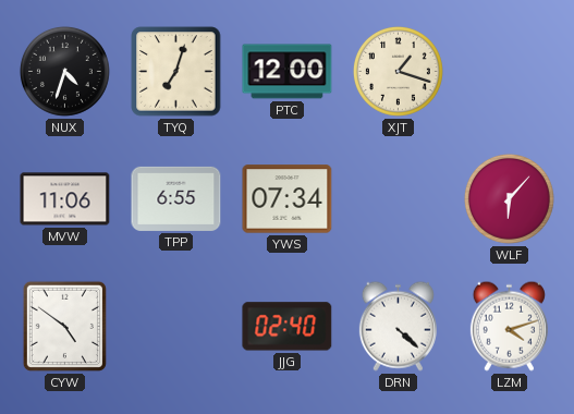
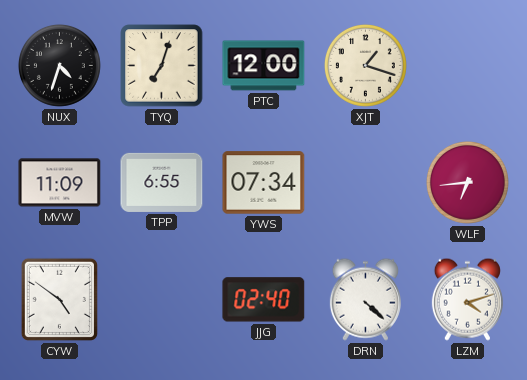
MVW: 11:06 -> 11:09 (60, 183)
WLF: 6:07 -> 6:44 (467, 182)
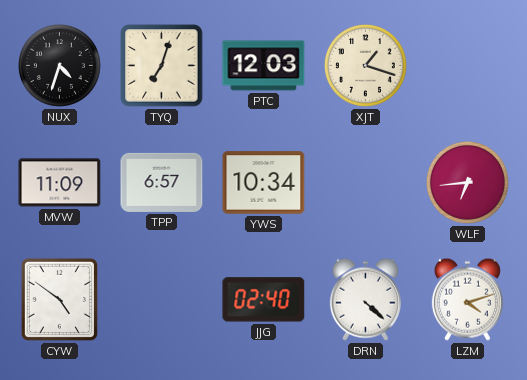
PTC: 12:00 -> 12:03 (264, 66)
TPP: 6:55 -> 6:57 (162, 182)
YWS: 07:34 -> 10:34 (264, 183)
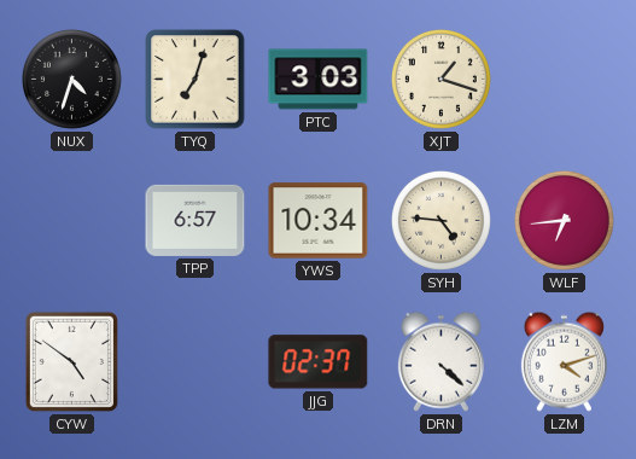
PTC: 12:03 -> 3:03 (319, 80)
MVW: 11:09 -> none (60, 183)
SYH: none -> 4:46 (440, 220)
JJG: 02:40 -> 02:37 (319, 362)
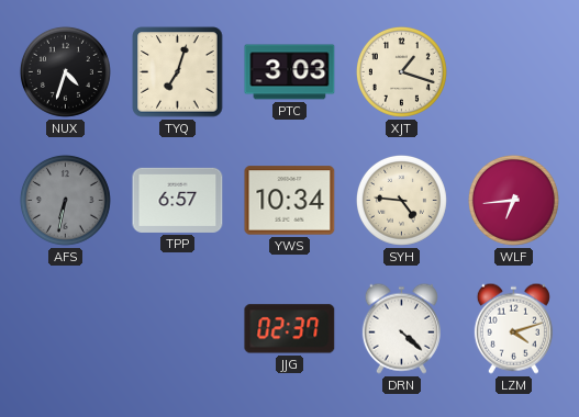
AFS: none -> 6:32 (65, 200)
CYW: 4:51 -> none (71, 361)
